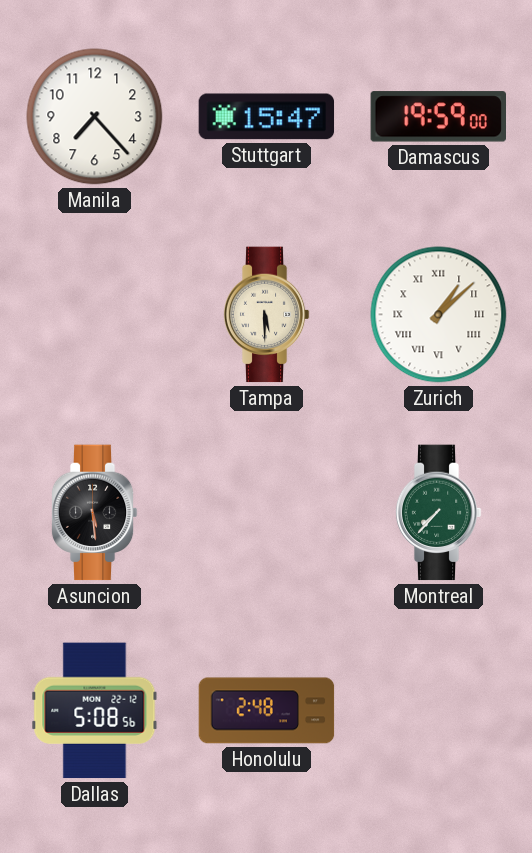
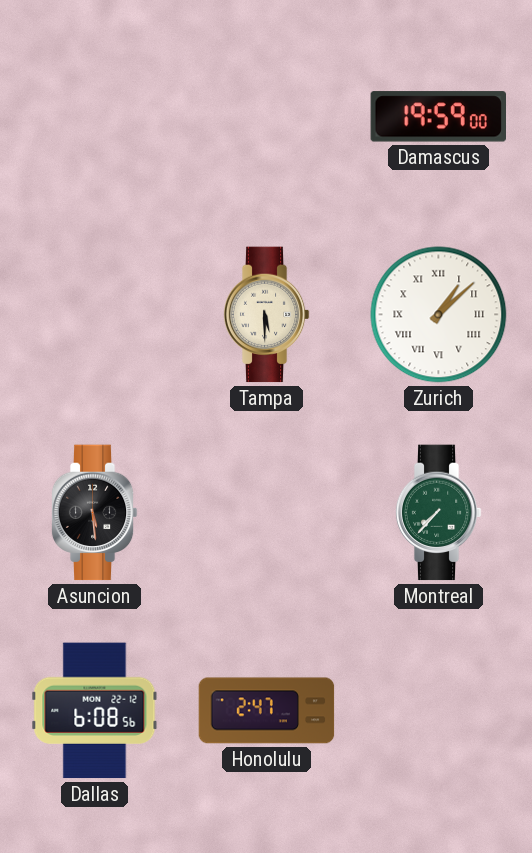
Manila: 7:23 -> none (95, 117)
Stuttgart: 15:47 -> none (267, 117)
Dallas: 5:08 -> 6:08 (95, 711)
Honolulu: 2:48 -> 2:47 (267, 711)
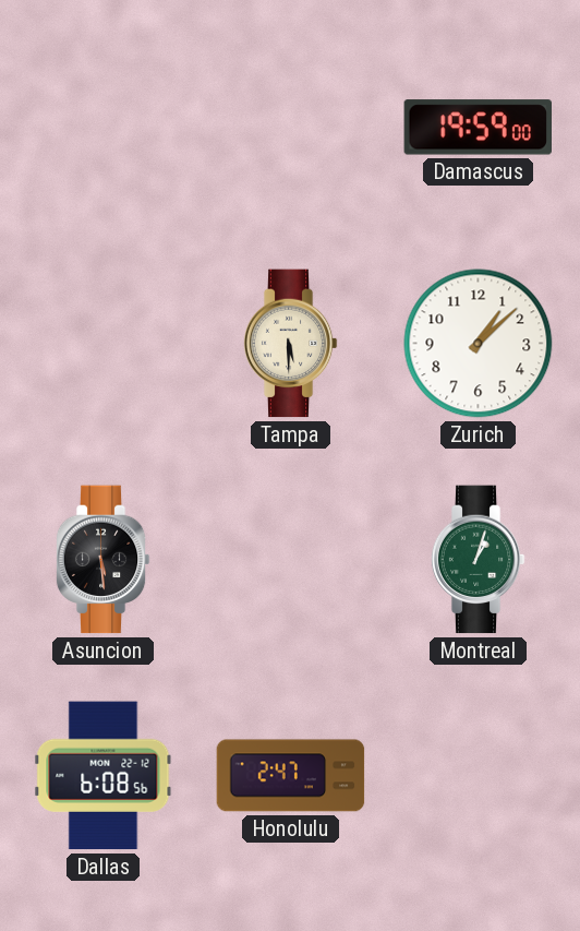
Zurich numerals: Roman -> Arabic (479, 344)
Montreal: 7:37 -> 1:03 (478, 560)
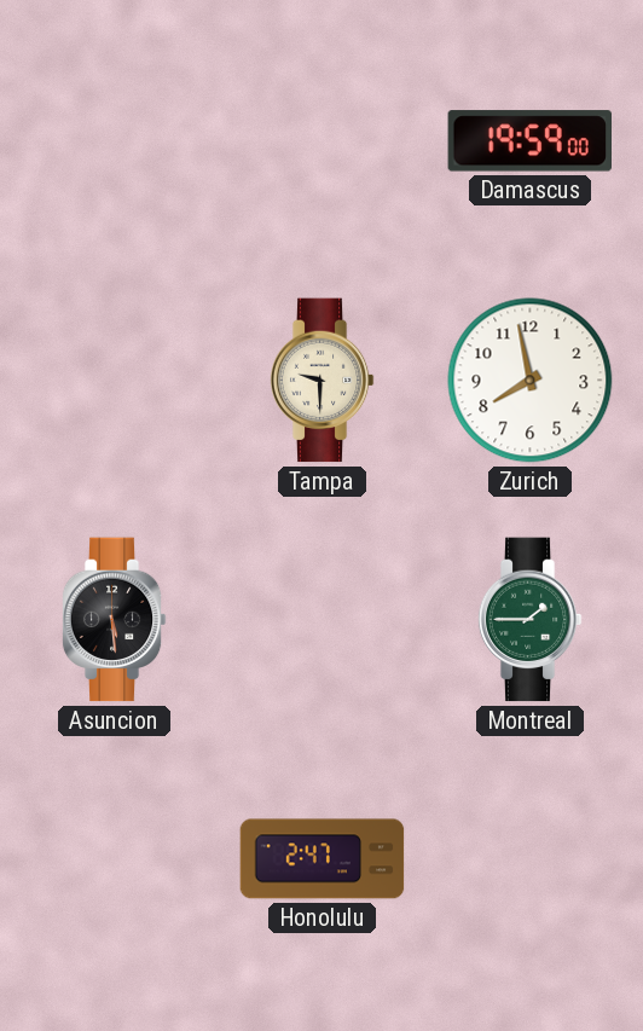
Tampa: 5:30 -> 9:30 (321, 381)
Zurich: 1:08 -> 7:58 (531, 381)
Montreal: 1:03 -> 1:45 (529, 620)
Dallas: 6:08 -> none (104, 776)
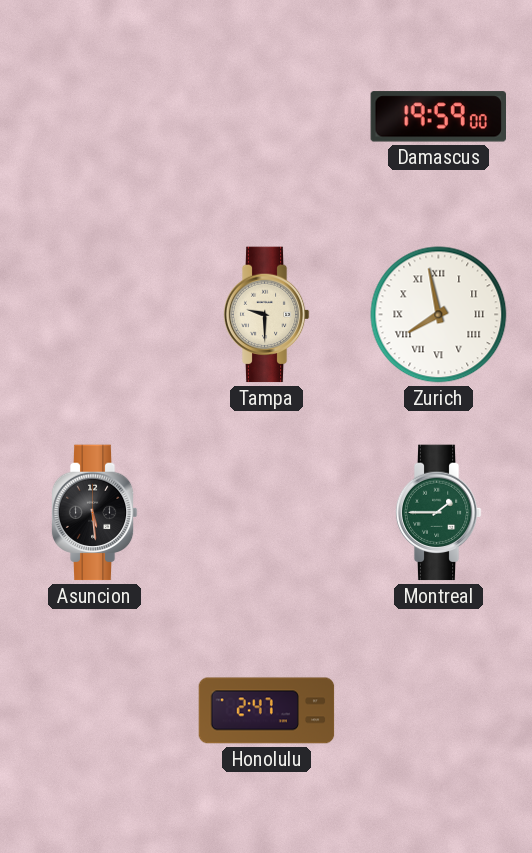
Zurich numerals: Arabic -> Roman (439, 315)
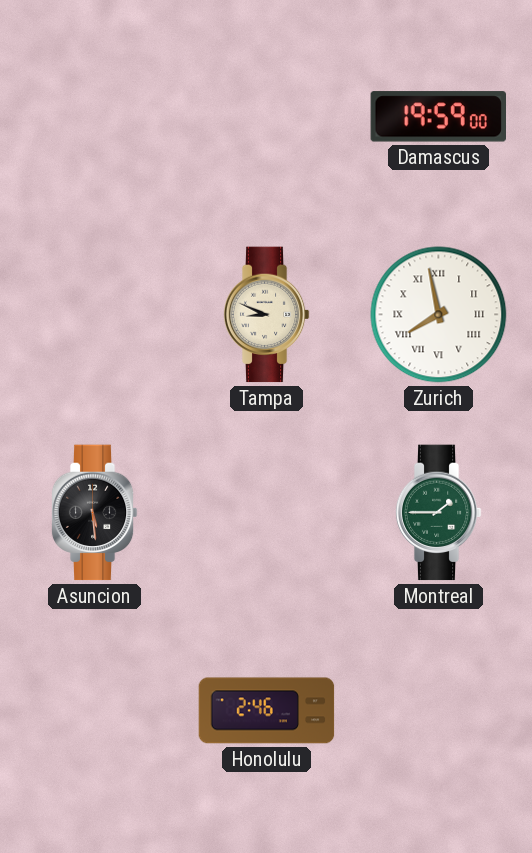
Tampa: 9:30 -> 8:49 (266, 315)
Honolulu: 2:47 -> 2:46 (267, 711)
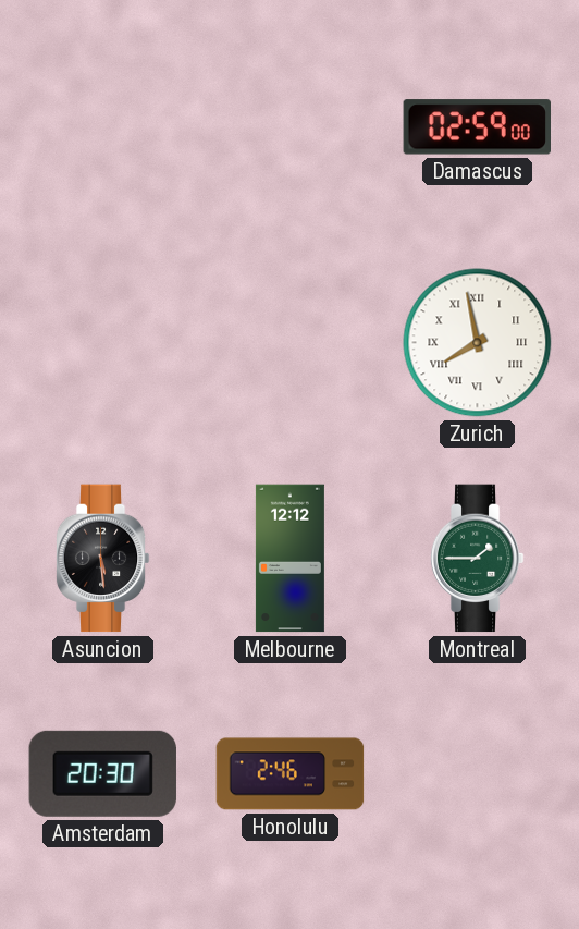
Damascus: 19:59 -> 02:59 (477, 127)
Tampa: 8:49 -> none (266, 315)
Melbourne: none -> 12:12 (289, 559)
Amsterdam: none -> 20:30 (102, 773)
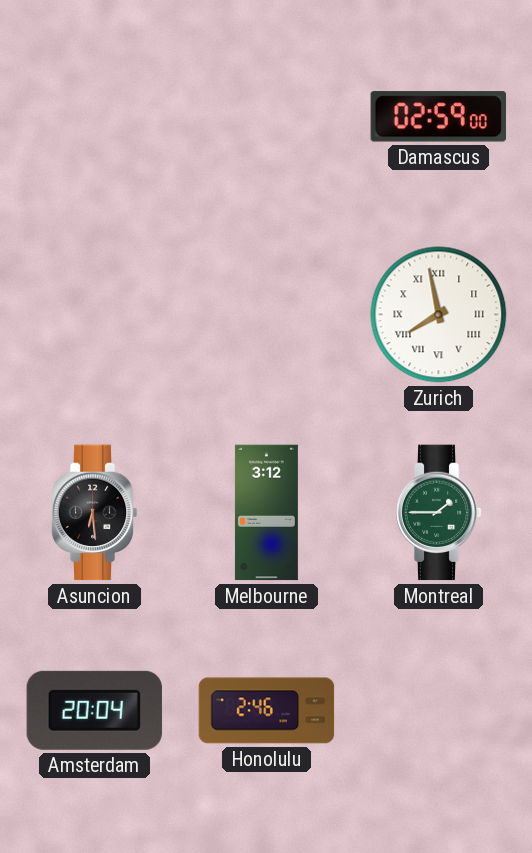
Asuncion: 5:29 -> 6:29 (94, 513)
Melbourne: 12:12 -> 3:12 (266, 513)
Amsterdam: 20:30 -> 20:04 (94, 710)
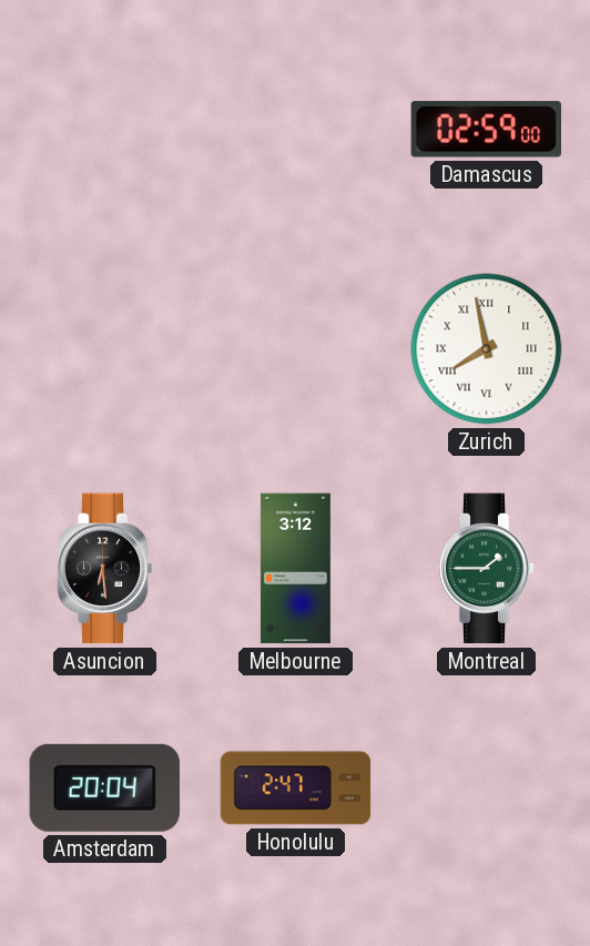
Honolulu: 2:46 -> 2:47 (296, 789)
